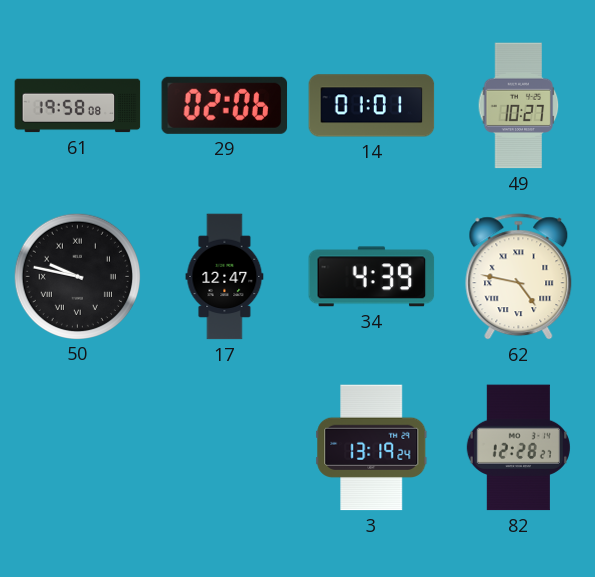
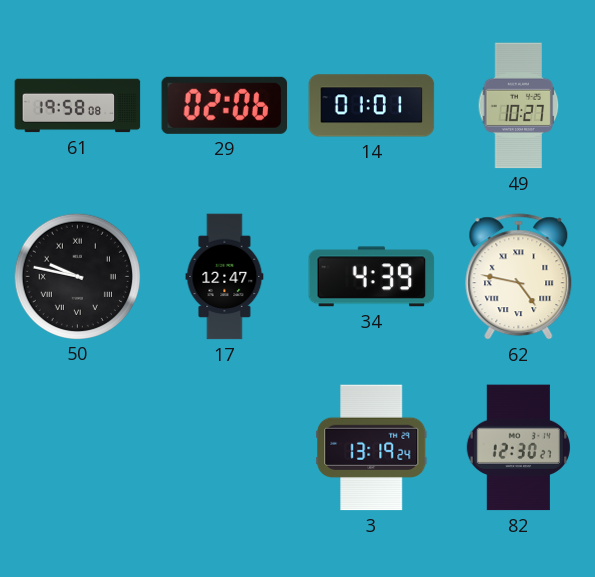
82: 12:28 -> 12:30 (518, 448)
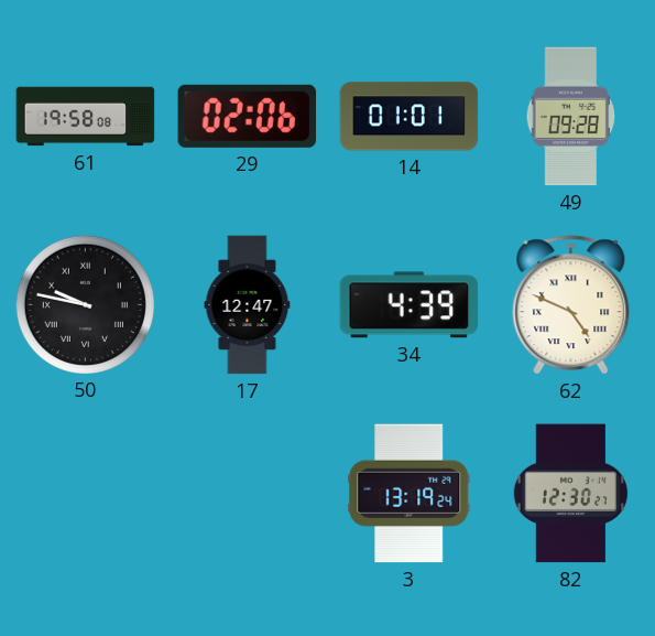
49: 10:27 -> 09:28 (571, 117)
62: 4:47 -> 4:49 (571, 305)
